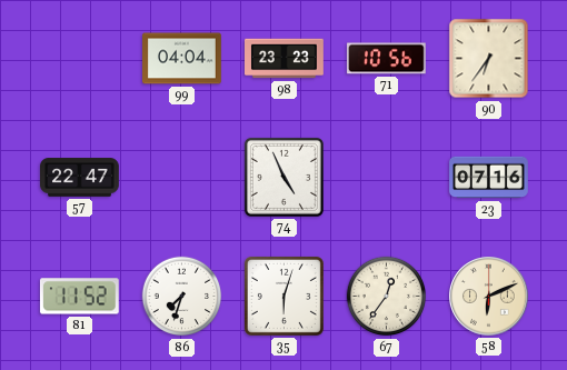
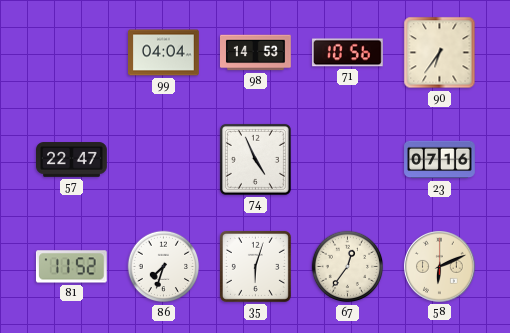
98: 23:23 -> 14:53 (256, 53)
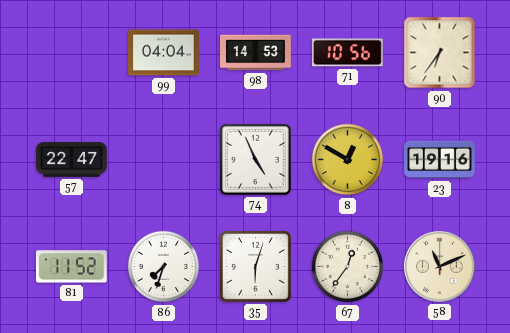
8: none -> 12:50 (348, 160)
23: 07:16 -> 19:16 (440, 160)
58: 6:11 -> 11:11 (440, 267)
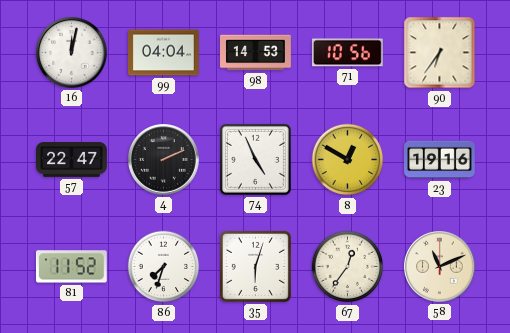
16: none -> 12:02 (72, 53)
4: none -> 2:11 (164, 160)
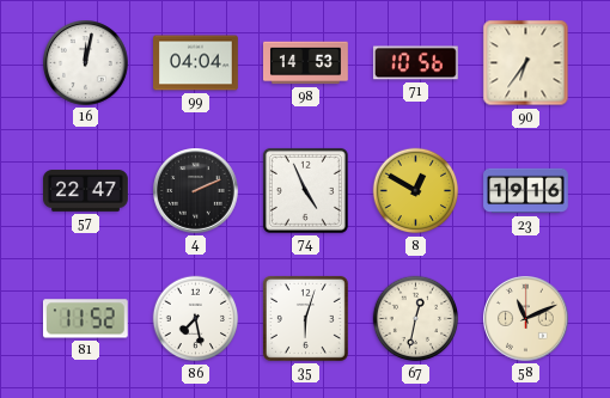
86: 7:33 -> 7:28 (196, 319)
67: 12:36 -> 12:32 (416, 319)
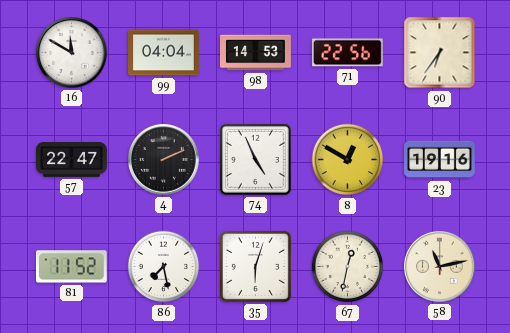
16: 12:02 -> 11:50 (72, 53)
71: 10:56 -> 22:56 (347, 53)
58: 11:11 -> 11:13 (440, 267)
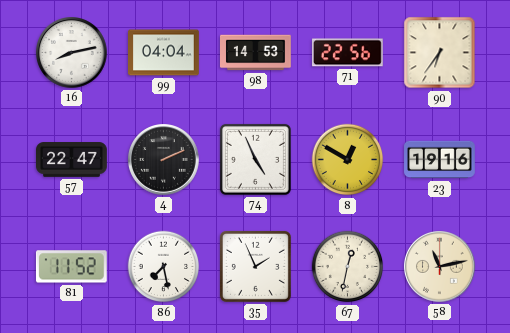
16: 11:50 -> 8:13 (72, 53)
35: 6:03 -> 1:56 (255, 266)
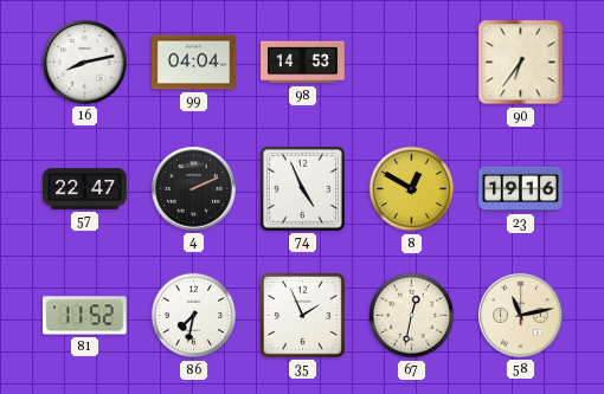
71: 22:56 -> none (347, 53)
86: 7:28 -> 7:32 (194, 316)
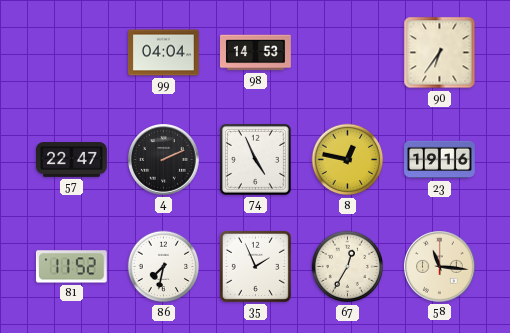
16: 8:13 -> none (85, 63)
8: 12:50 -> 12:47 (348, 160)
67: 12:32 -> 12:35 (348, 267)
58: 11:13 -> 11:16 (440, 267)
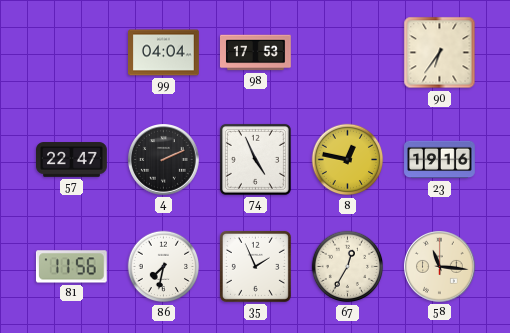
98: 14:53 -> 17:53 (256, 53)
81: 11:52 -> 11:56 (71, 267)
